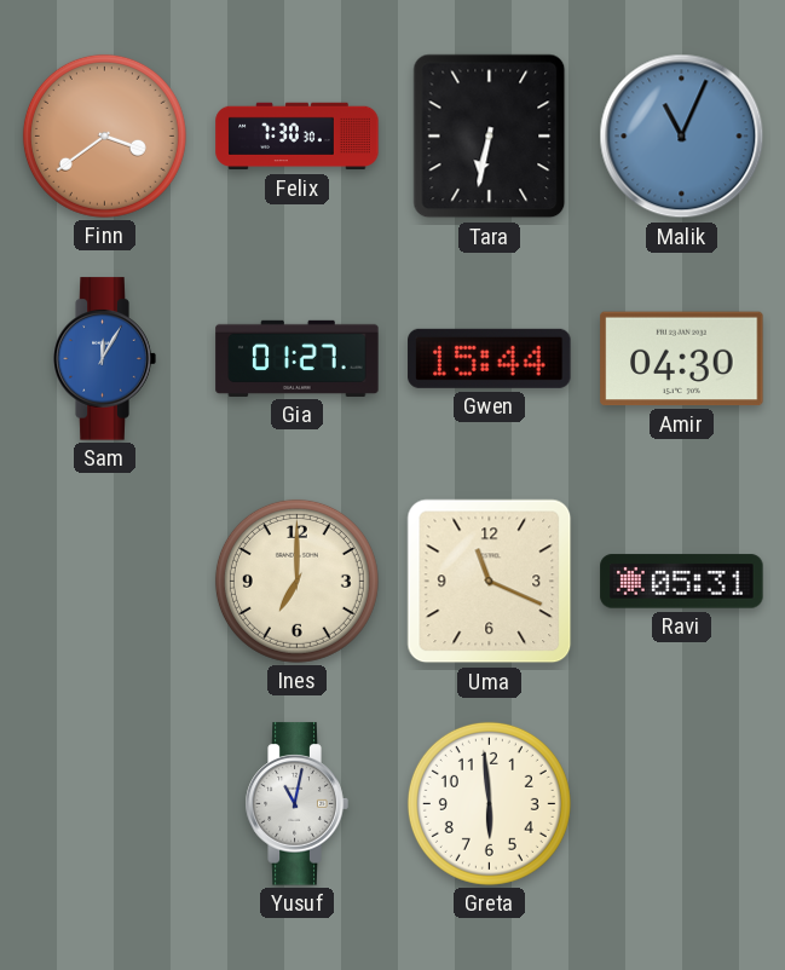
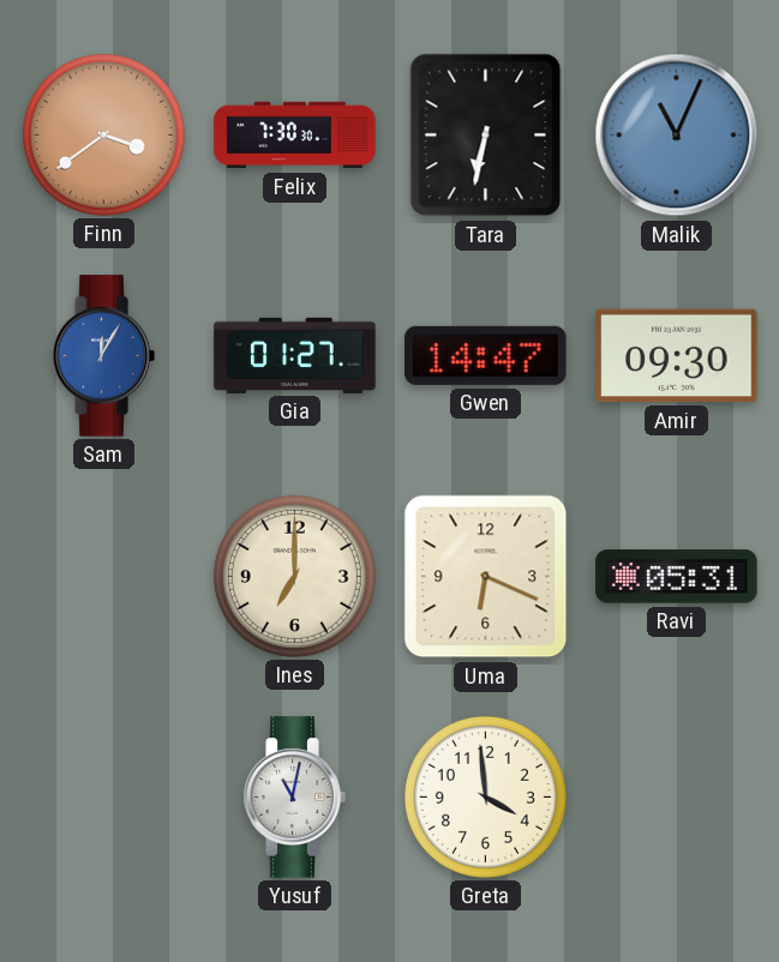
Gwen: 15:44 -> 14:47 (486, 355)
Amir: 04:30 -> 09:30 (677, 356)
Uma: 11:19 -> 6:19 (486, 577)
Greta: 5:59 -> 3:59 (485, 796)
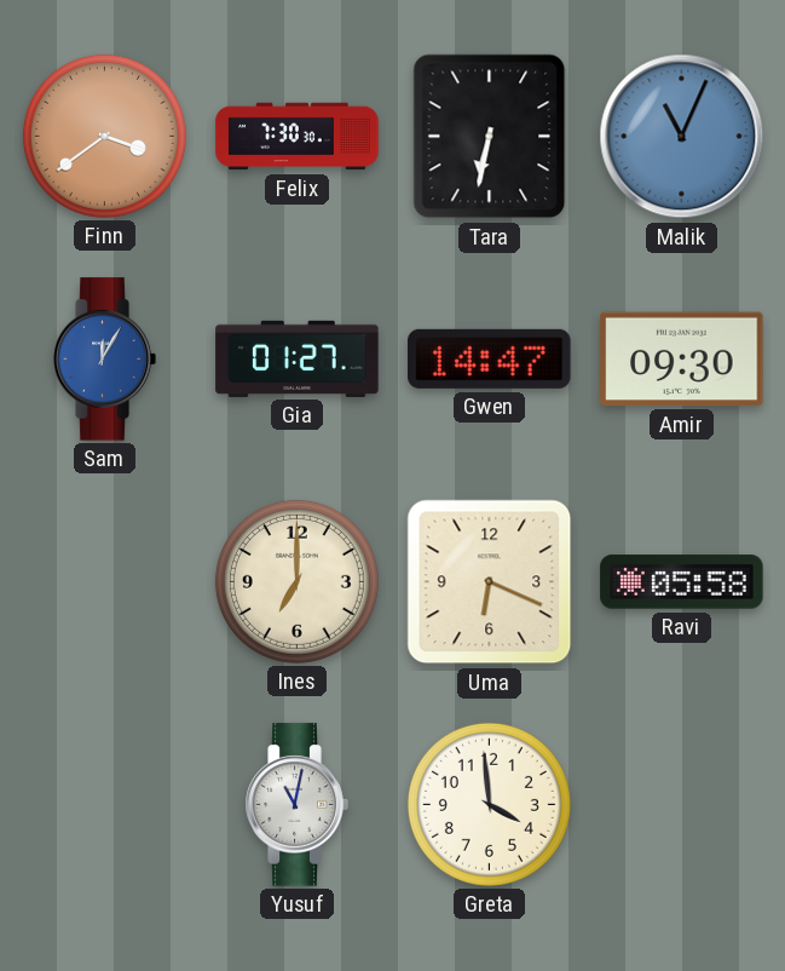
Ravi: 05:31 -> 05:58 (682, 582)
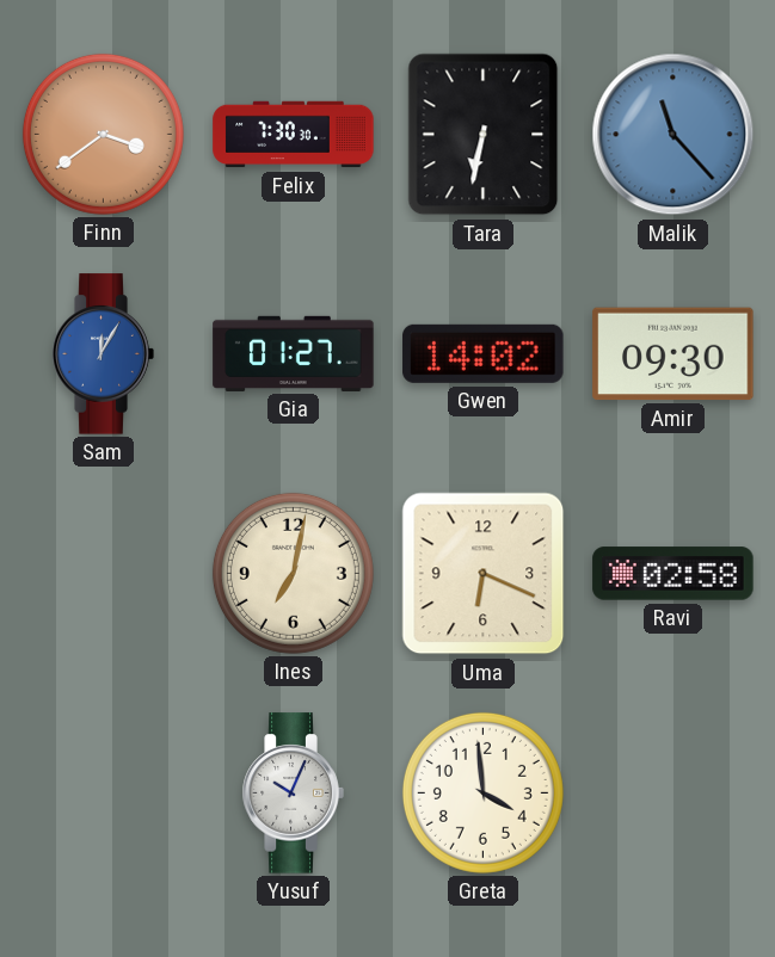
Malik: 11:04 -> 11:23 (673, 135)
Gwen: 14:47 -> 14:02 (484, 353)
Ines: 7:00 -> 7:02 (293, 573)
Ravi: 05:58 -> 02:58 (673, 574)
Yusuf: 11:02 -> 10:04 (293, 794)
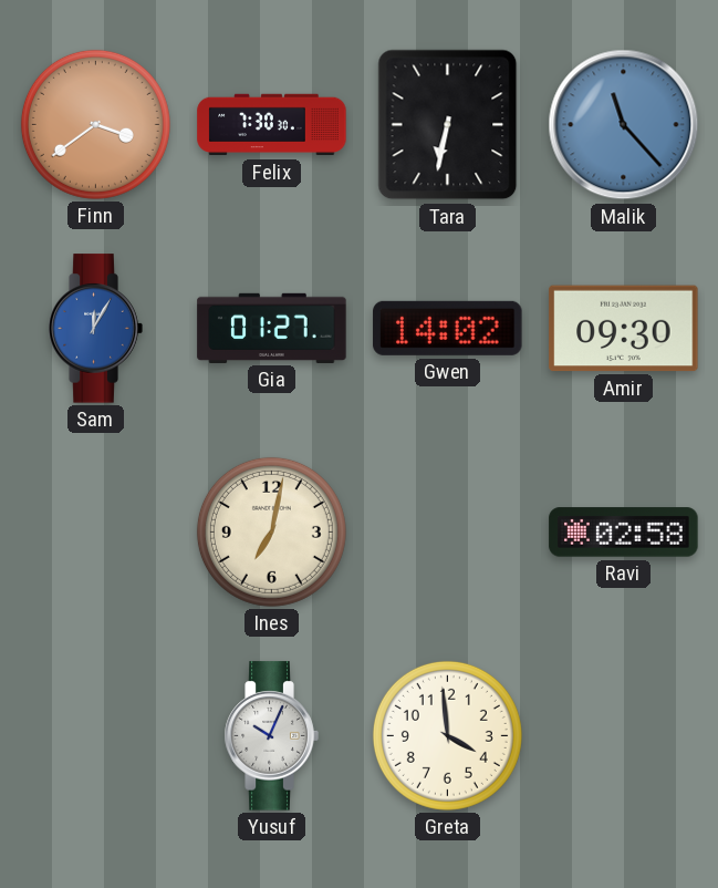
Uma: 6:19 -> none (484, 574)
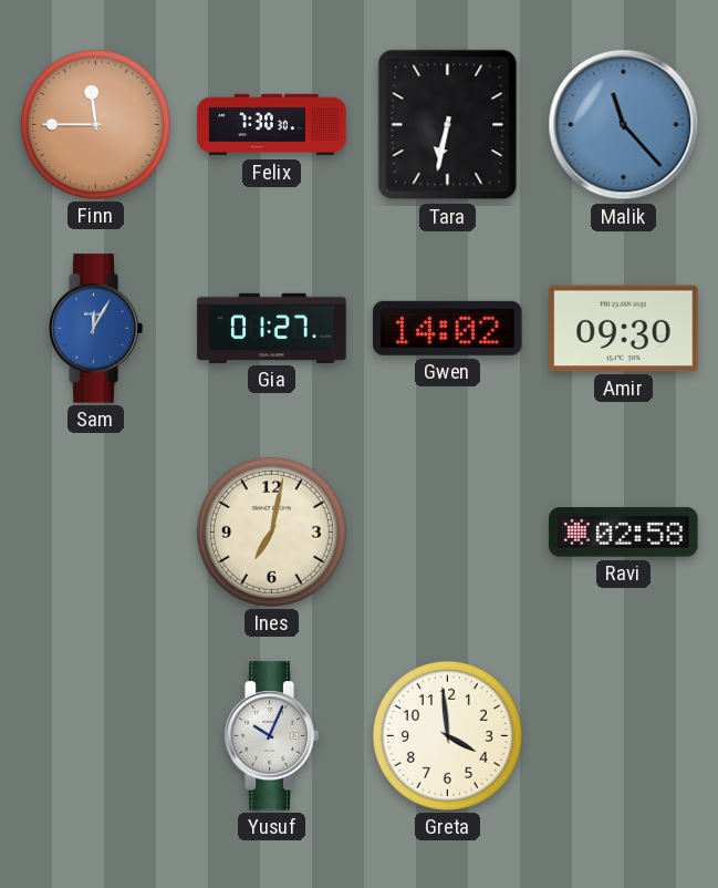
Finn: 3:39 -> 11:45 (95, 124)
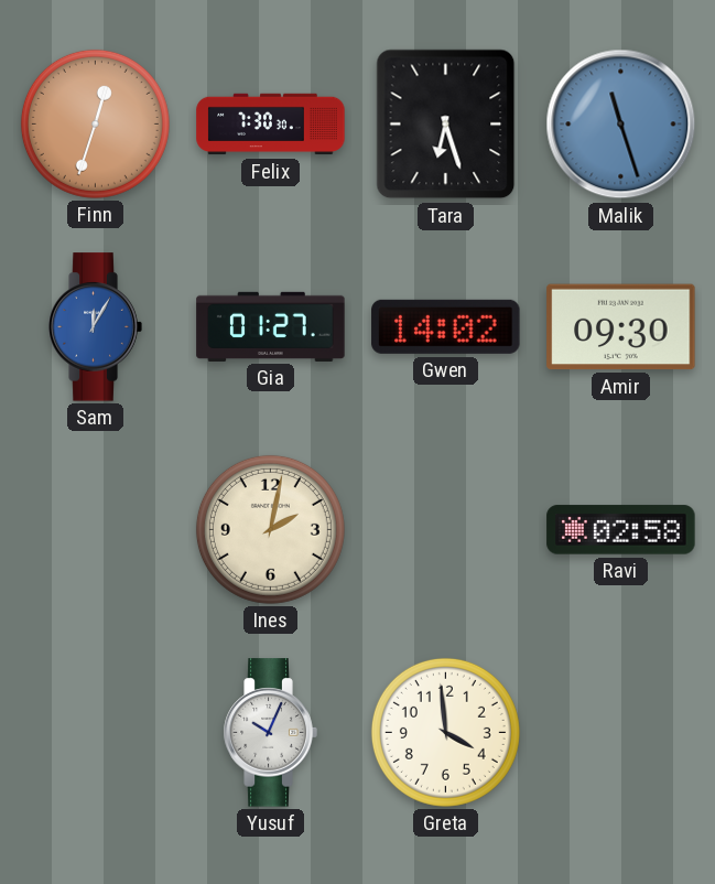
Finn: 11:45 -> 12:33 (95, 123)
Tara: 6:32 -> 6:27 (446, 125)
Malik: 11:23 -> 11:27 (621, 125)
Ines: 7:02 -> 2:02 (270, 529)
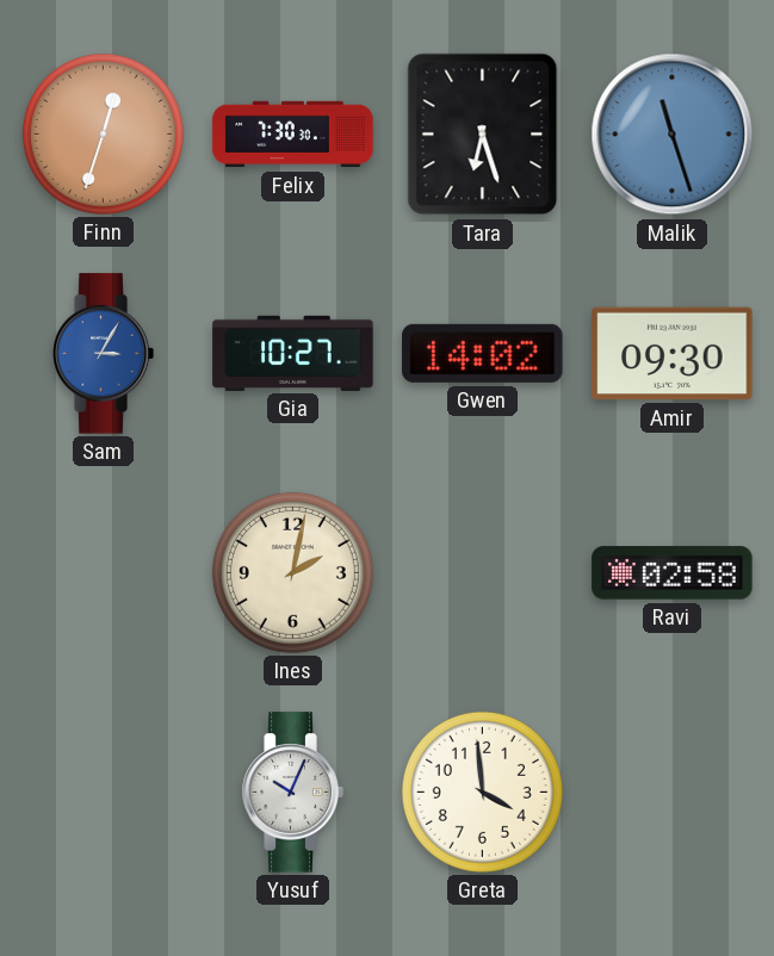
Sam: 12:05 -> 3:05 (103, 354)
Gia: 01:27 -> 10:27 (293, 353)
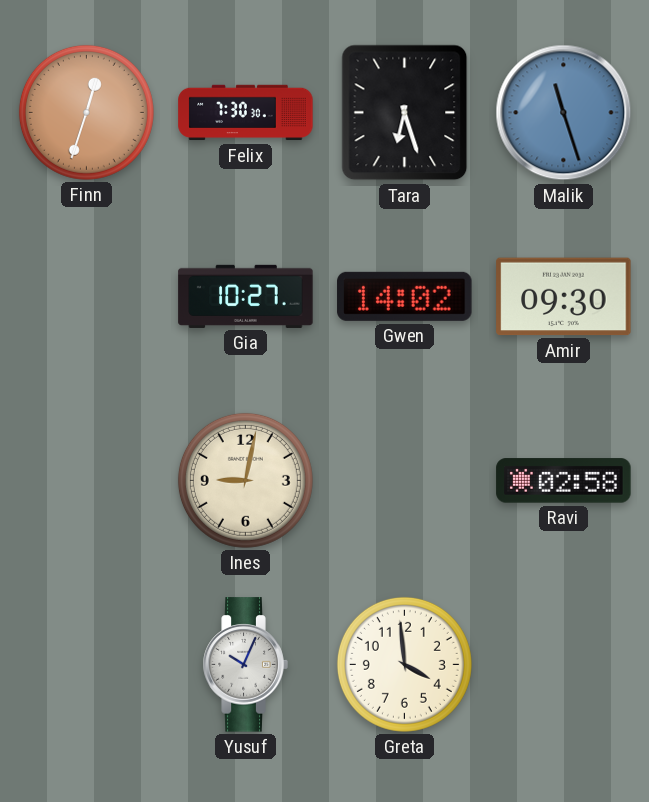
Sam: 3:05 -> none (103, 354)
Ines: 2:02 -> 9:02 (245, 480)
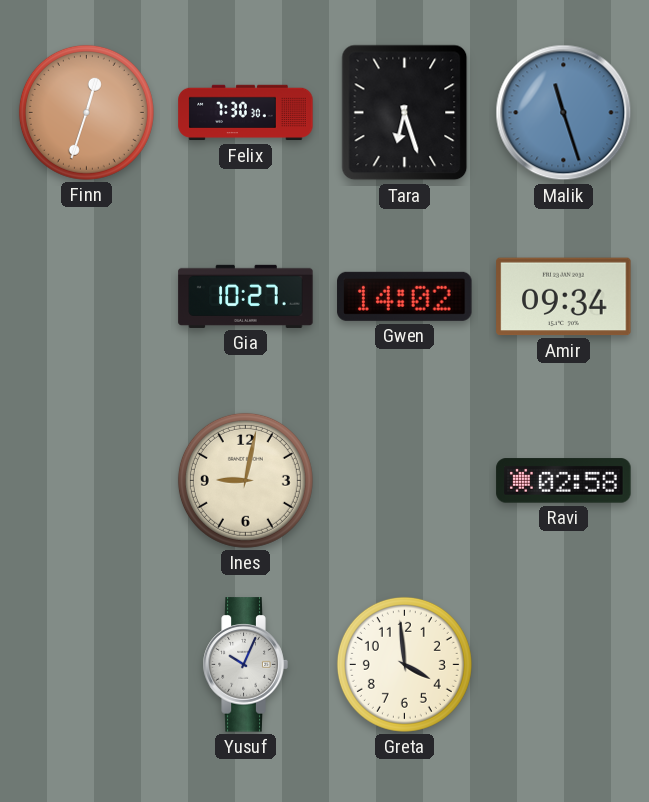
Amir: 09:30 -> 09:34 (564, 297)
